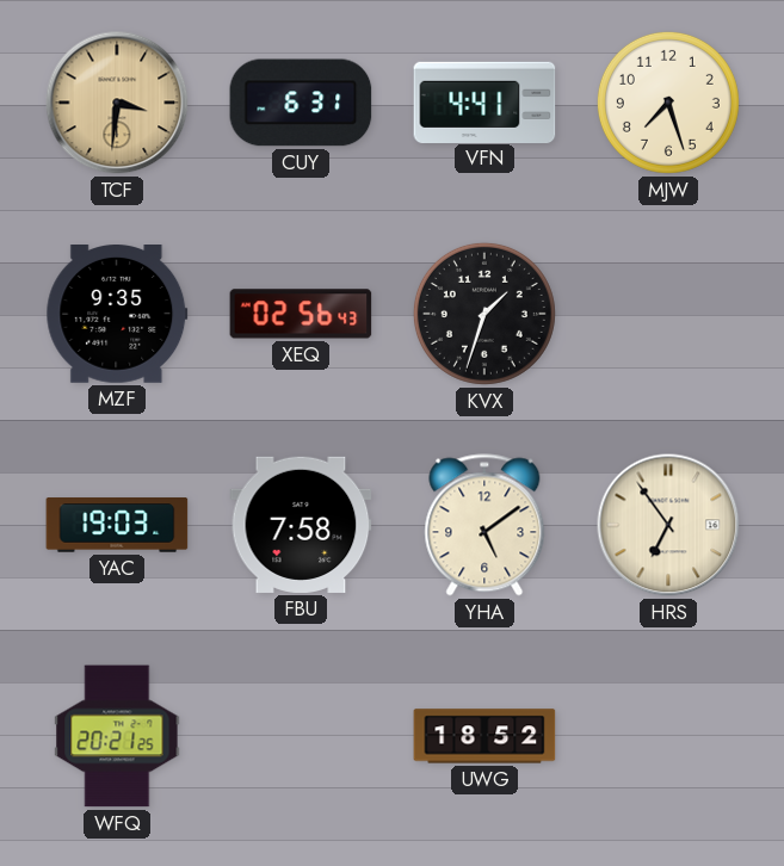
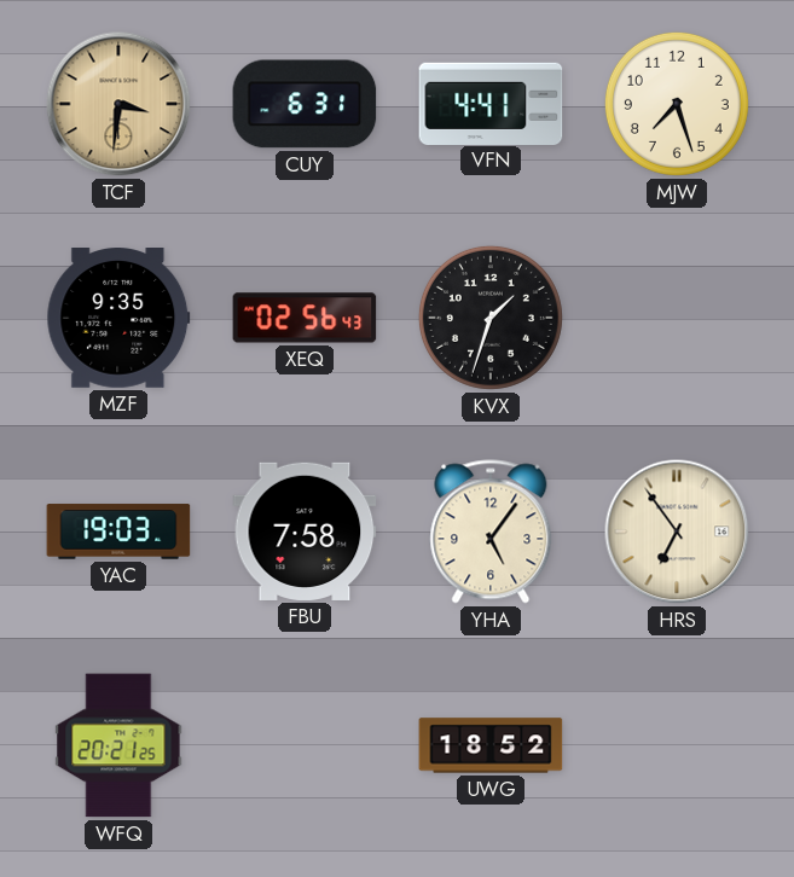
YHA: 5:09 -> 5:06 (491, 532)
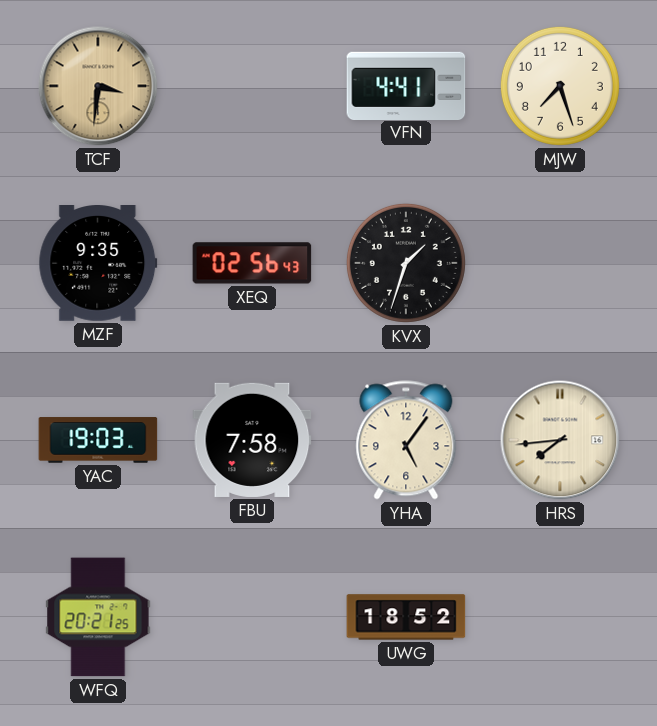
CUY: 6:31 -> none (305, 104)
HRS: 6:54 -> 7:44 (560, 440)
